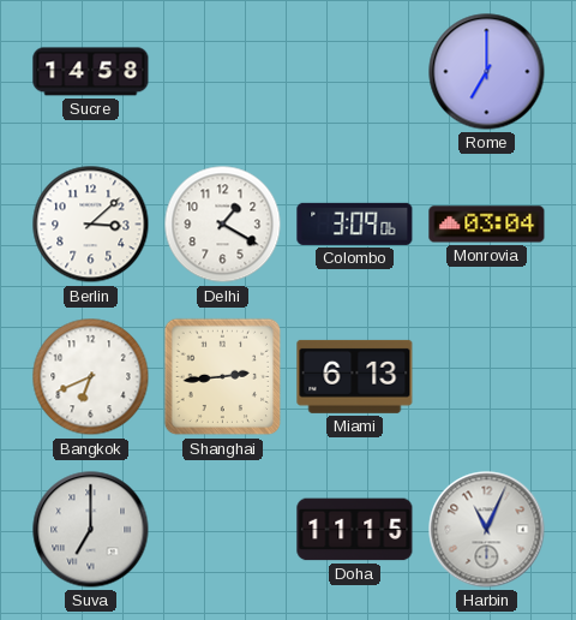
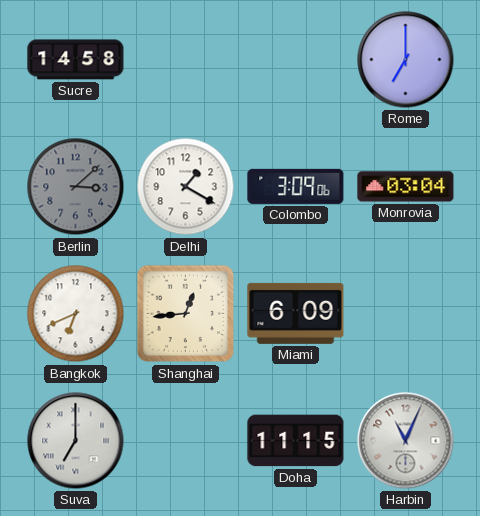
Berlin dial: white -> grey (76, 187)
Shanghai: 2:44 -> 12:44 (186, 314)
Miami: 6:13 -> 6:09 (296, 313)
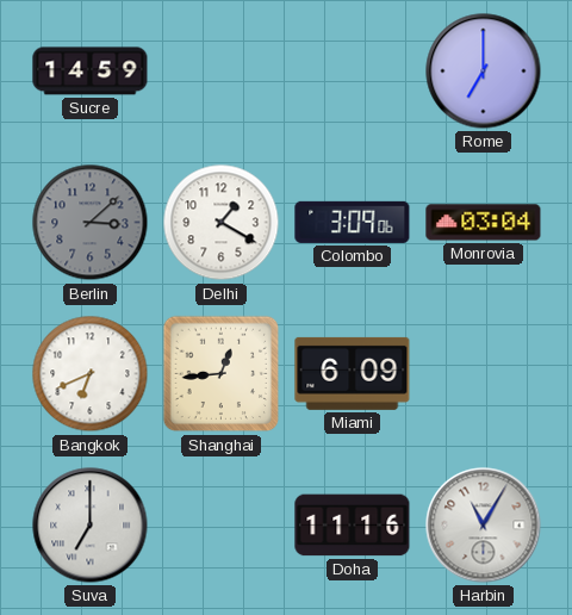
Sucre: 14:58 -> 14:59 (91, 72)
Doha: 11:15 -> 11:16 (353, 526)
Harbin: 11:04 -> 11:05 (484, 526)
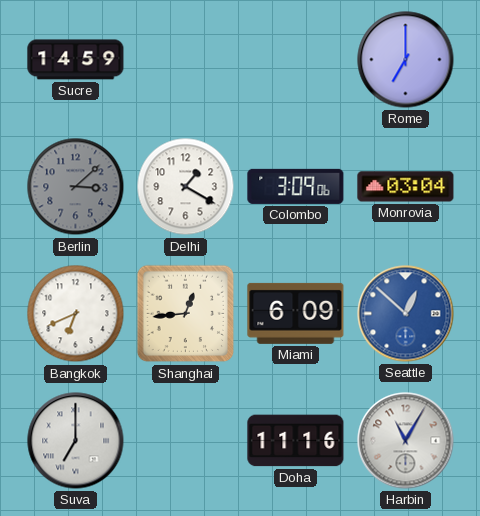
Seattle: none -> 12:52 (406, 314)
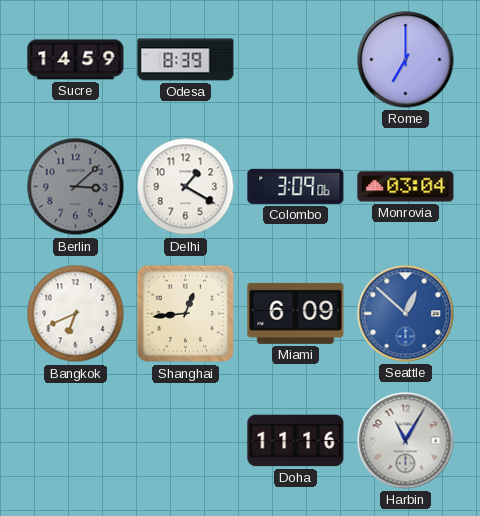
Odesa: none -> 8:39 (186, 60)
Suva: 7:00 -> none (76, 441)
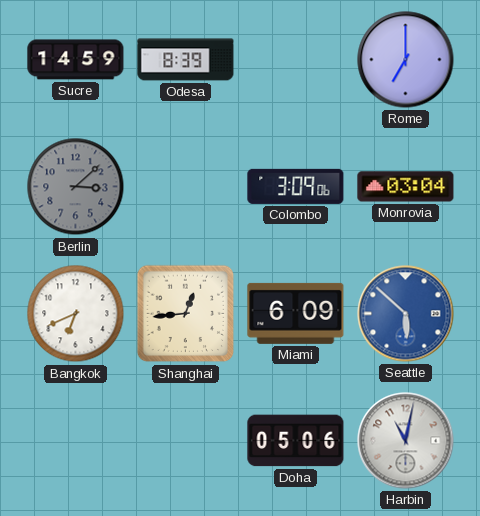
Delhi: 1:20 -> none (186, 187)
Seattle: 12:52 -> 5:52 (406, 314)
Doha: 11:16 -> 05:06 (296, 441)
Harbin: 11:05 -> 11:02 (406, 441)
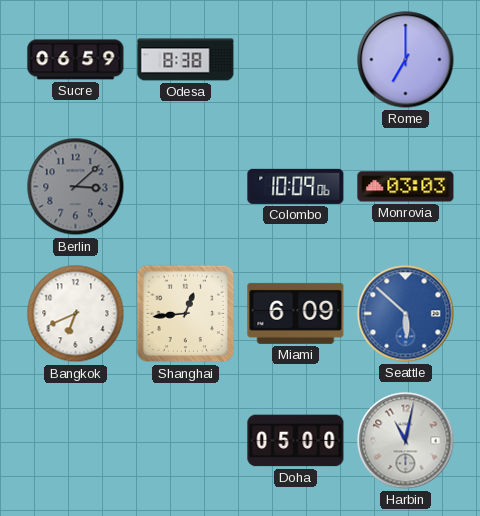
Sucre: 14:59 -> 06:59 (76, 60)
Odesa: 8:39 -> 8:38 (186, 60)
Colombo: 3:09 -> 10:09 (296, 186)
Monrovia: 03:04 -> 03:03 (406, 187)
Doha: 05:06 -> 05:00 (296, 441)
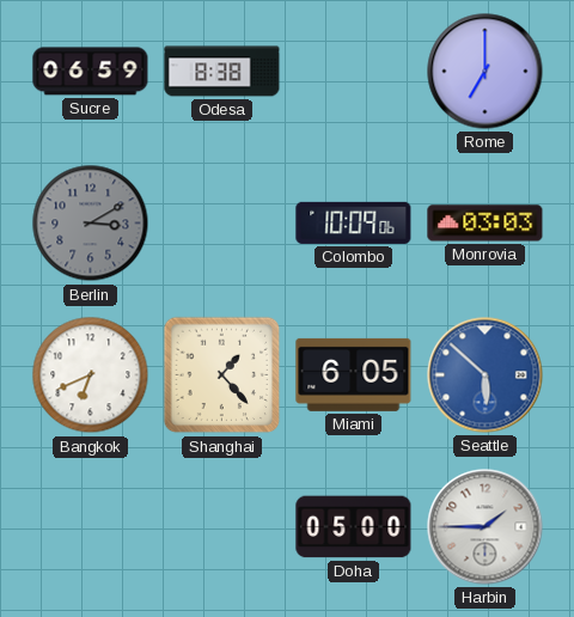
Berlin: 3:08 -> 3:10 (91, 224)
Shanghai: 12:44 -> 1:23 (222, 375)
Miami: 6:09 -> 6:05 (354, 374)
Harbin: 11:02 -> 1:45 (486, 527)
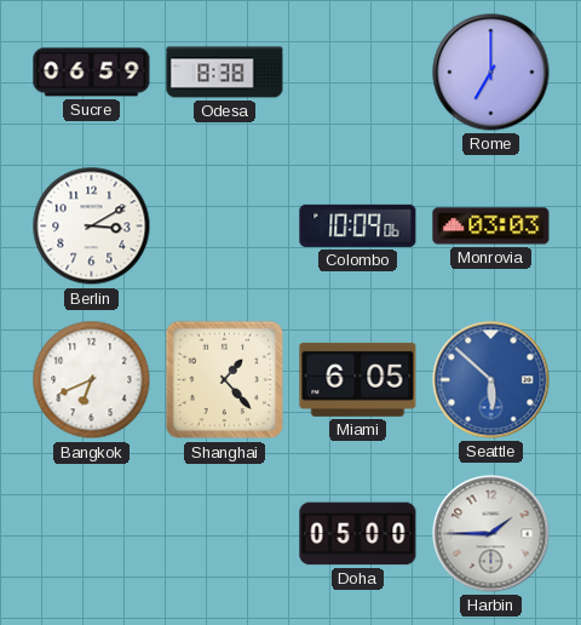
Berlin dial: grey -> white (92, 227)
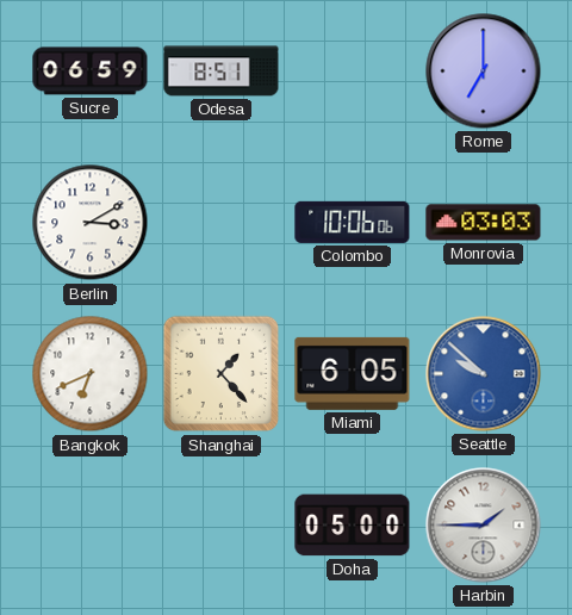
Odesa: 8:38 -> 8:51 (222, 72)
Colombo: 10:09 -> 10:06 (353, 222)
Seattle: 5:52 -> 9:52 (484, 374)
